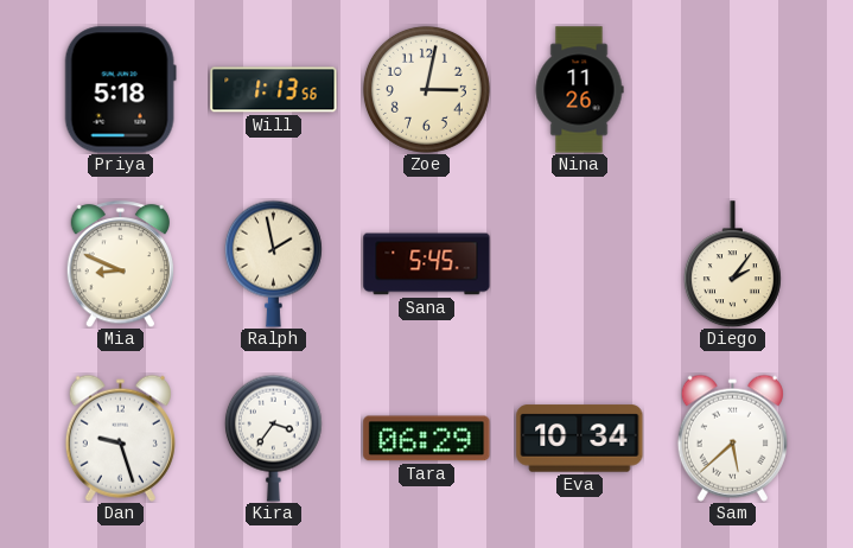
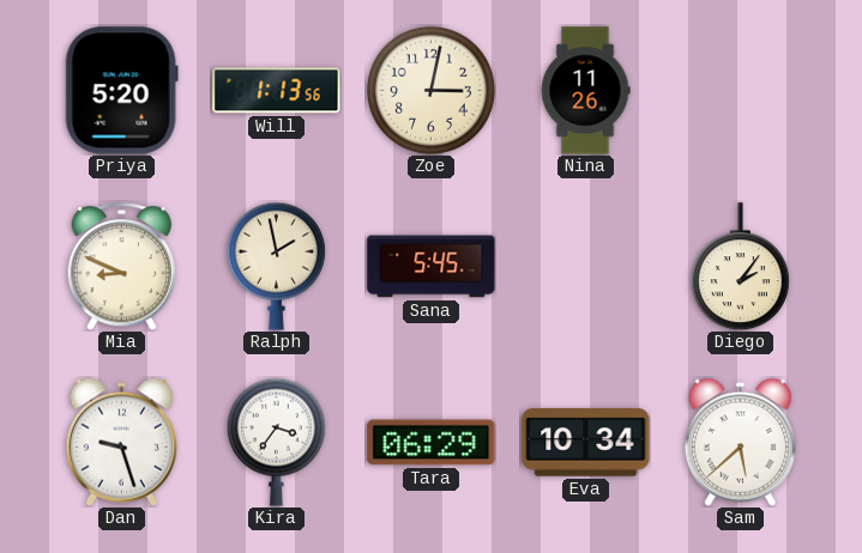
Priya: 5:18 -> 5:20 (121, 91)
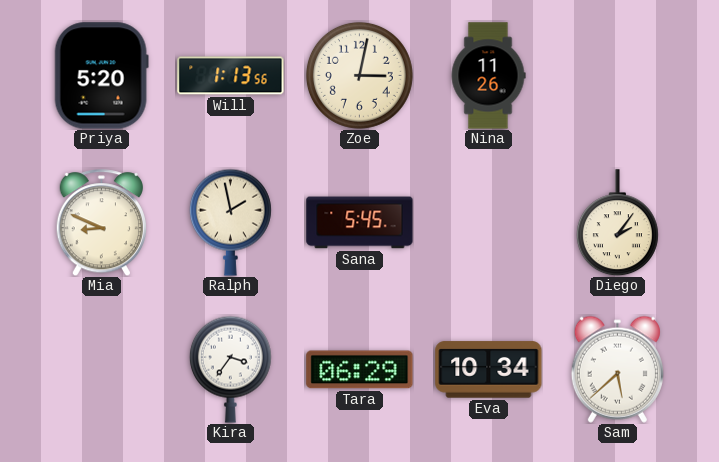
Dan: 9:27 -> none (121, 442)
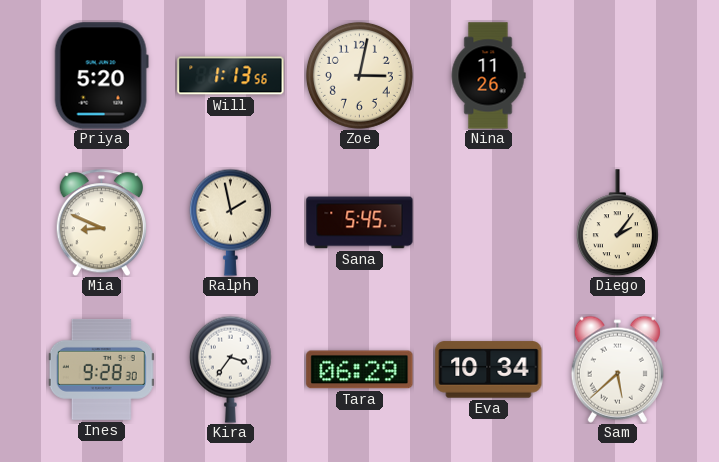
Ines: none -> 9:28 (101, 369)
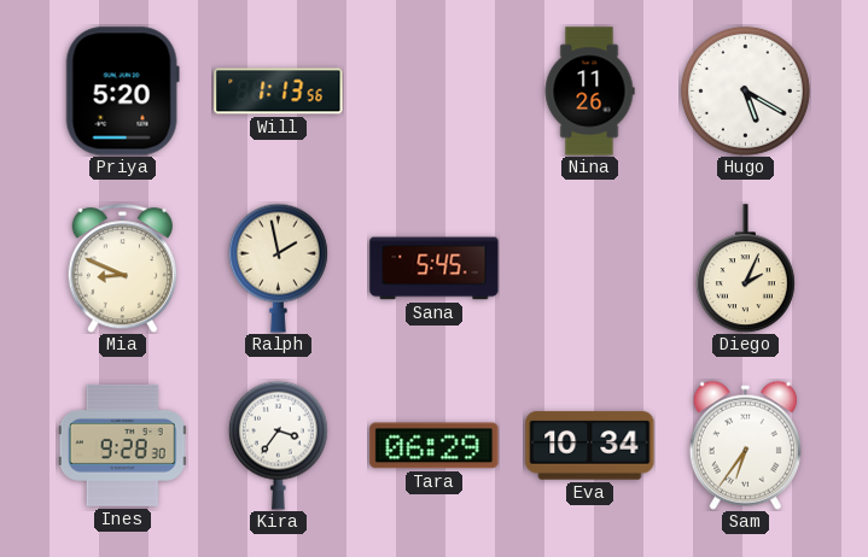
Zoe: 3:02 -> none (359, 75)
Hugo: none -> 5:20 (745, 90)
Diego: 2:06 -> 2:04 (745, 269)
Sam: 5:38 -> 6:36 (745, 445)
